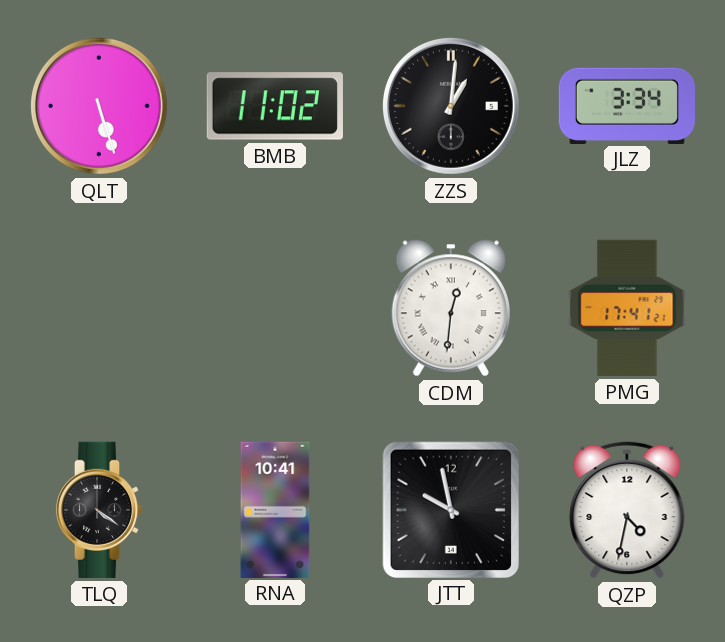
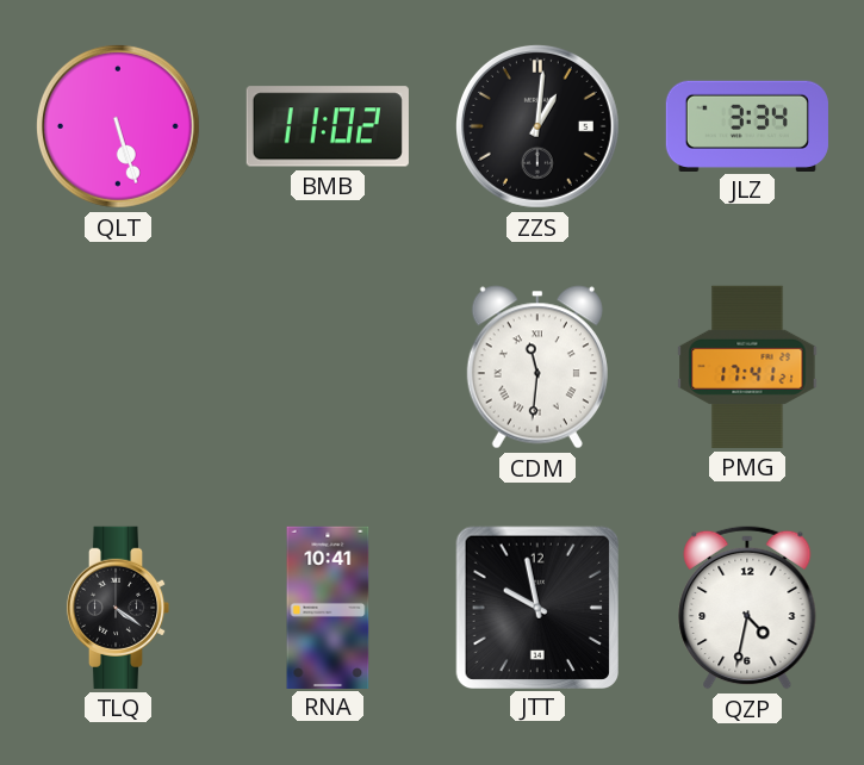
CDM: 12:31 -> 11:31 (537, 367)
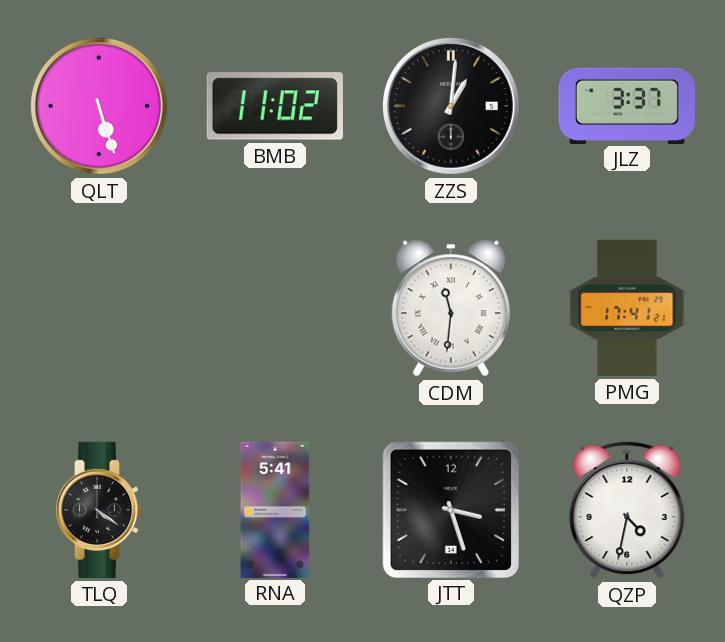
JLZ: 3:34 -> 3:37 (627, 105)
RNA: 10:41 -> 5:41 (275, 509)
JTT: 9:58 -> 3:27 (450, 509)
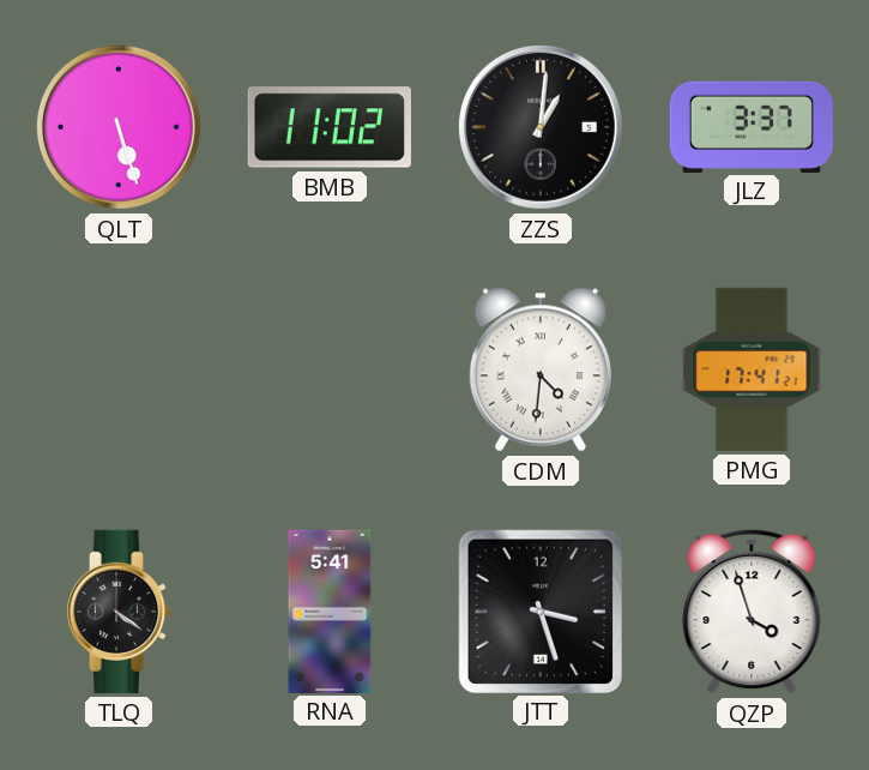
CDM: 11:31 -> 4:31 (541, 369)
QZP: 4:32 -> 3:57 (752, 612)
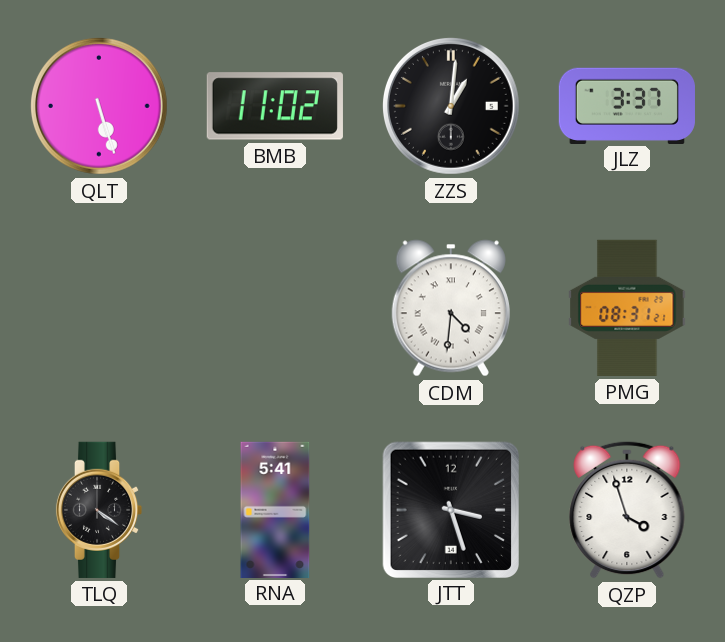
PMG: 17:41 -> 08:31 (627, 308)
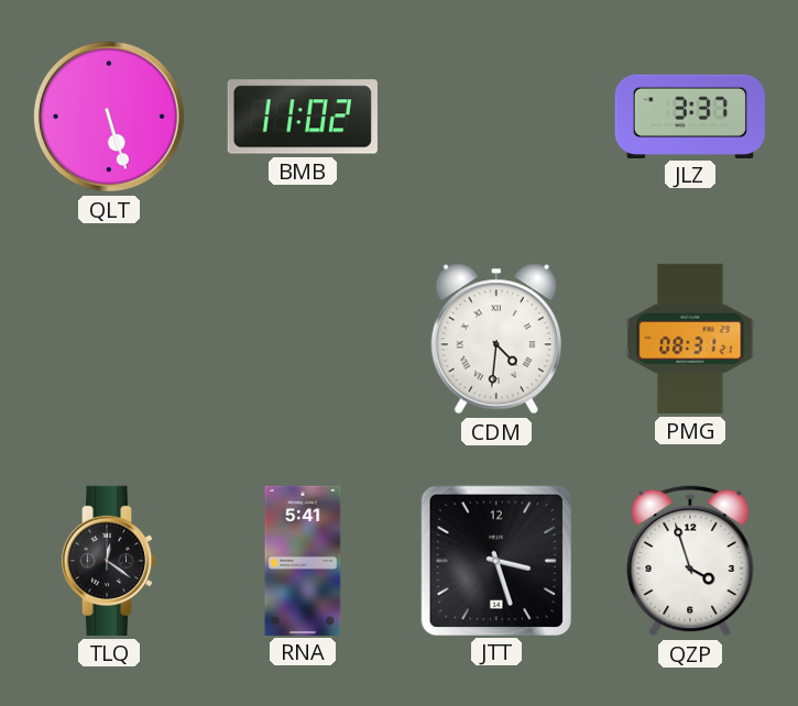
ZZS: 1:01 -> none (451, 106)
TLQ: 4:21 -> 12:21 (109, 561)
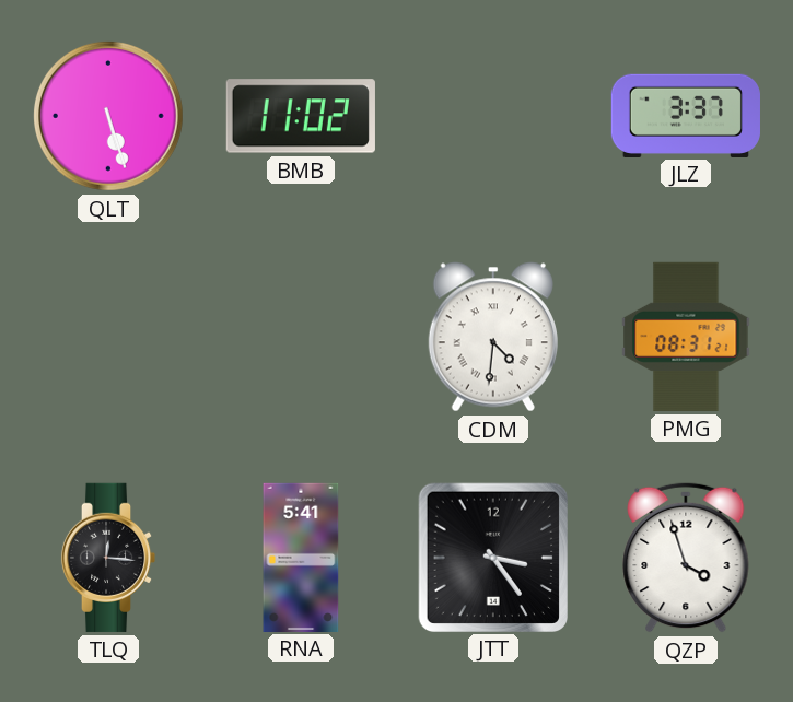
TLQ: 12:21 -> 12:16 (108, 558)
JTT: 3:27 -> 3:24 (492, 557)
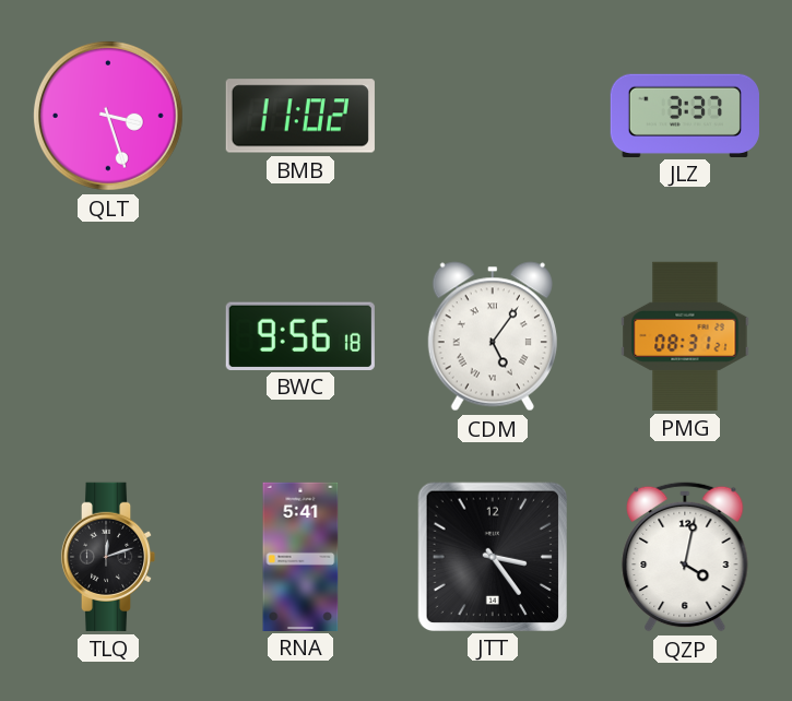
QLT: 5:27 -> 3:27 (108, 116)
BWC: none -> 9:56 (300, 335)
CDM: 4:31 -> 5:06 (493, 336)
TLQ: 12:16 -> 12:12 (108, 557)
QZP: 3:57 -> 4:02 (685, 557)
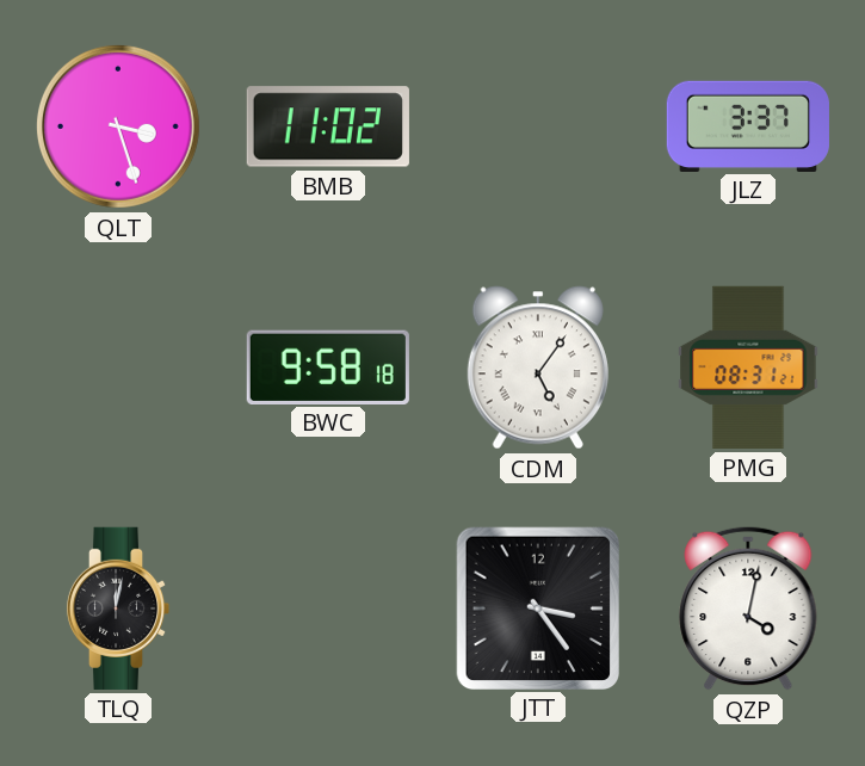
BWC: 9:56 -> 9:58 (328, 366)
TLQ: 12:12 -> 12:02 (118, 609)
RNA: 5:41 -> none (300, 556)
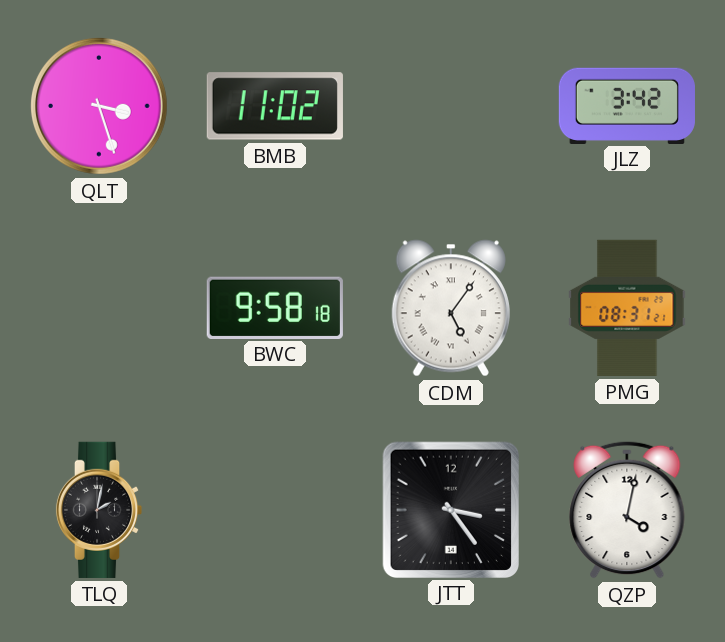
JLZ: 3:37 -> 3:42 (627, 105)
TLQ: 12:02 -> 2:02 (99, 510)
